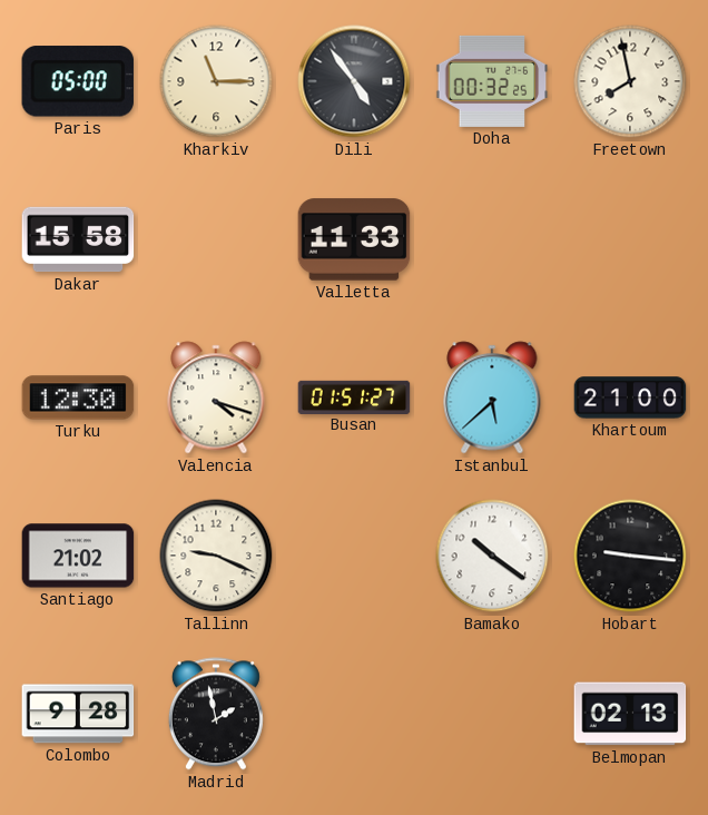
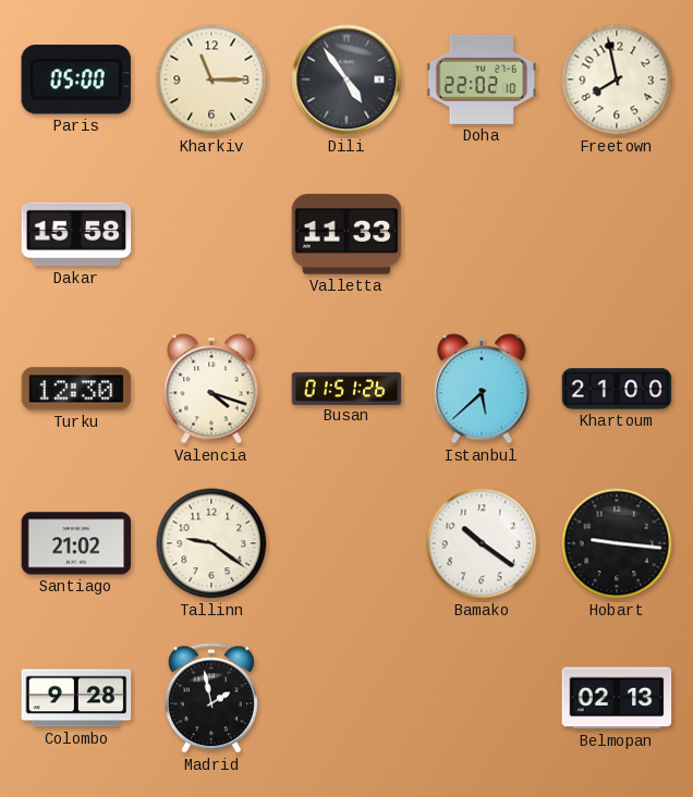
Doha: 00:32 -> 22:02 (482, 79)
Busan: 01:51:27 -> 01:51:26 (346, 388)
Tallinn: 9:19 -> 9:21 (211, 543)
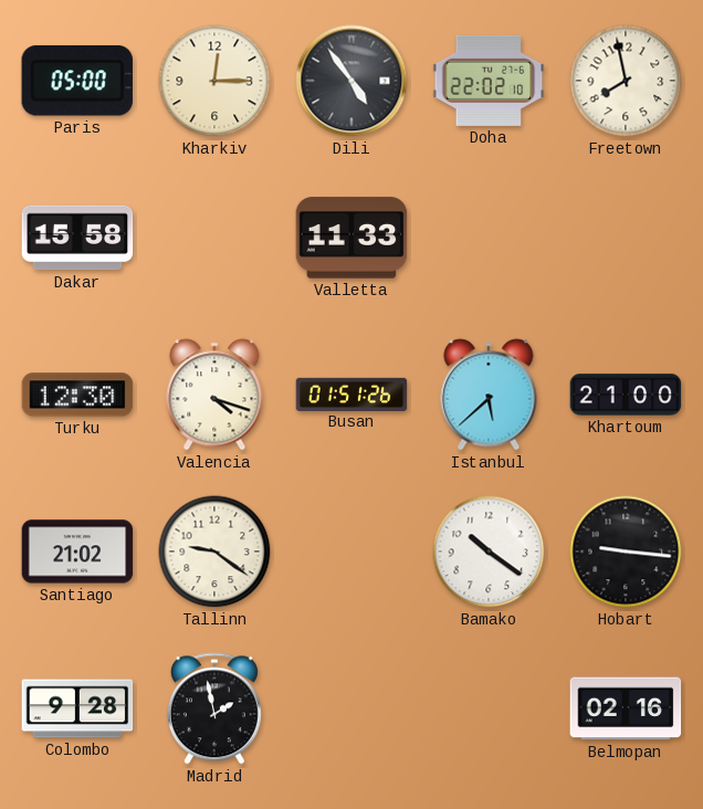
Kharkiv: 11:15 -> 12:15 (214, 81)
Belmopan: 02:13 -> 02:16 (626, 708)
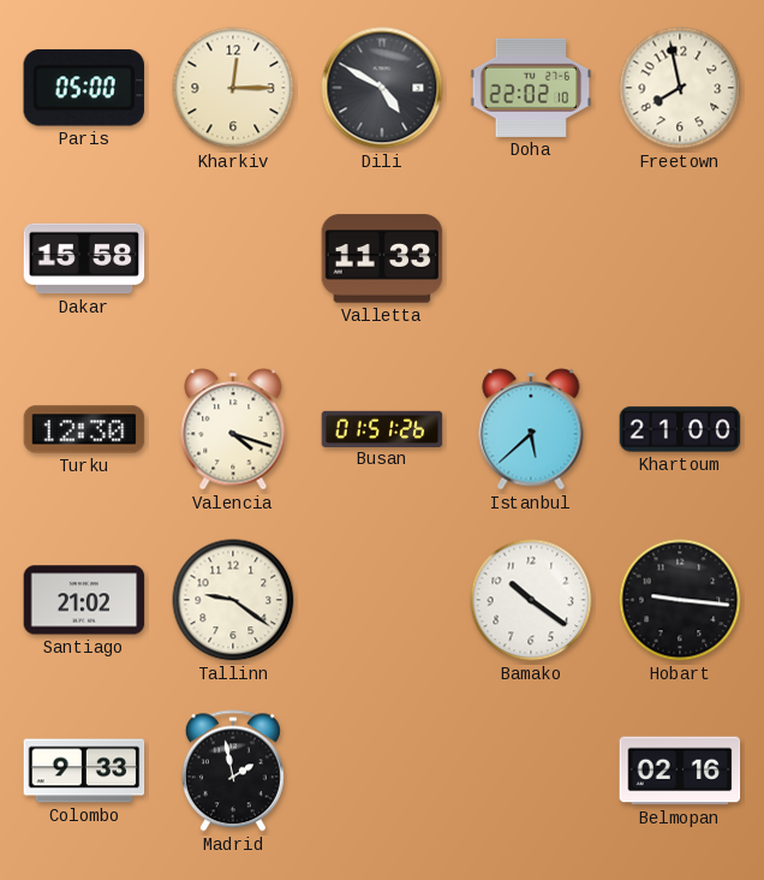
Dili: 4:54 -> 4:50 (382, 88)
Colombo: 9:28 -> 9:33 (84, 771)
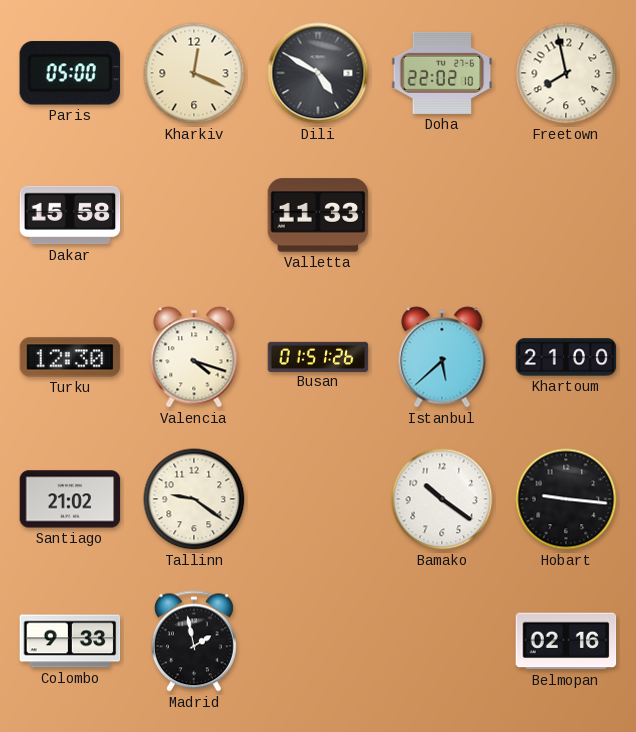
Kharkiv: 12:15 -> 12:19 (194, 73)
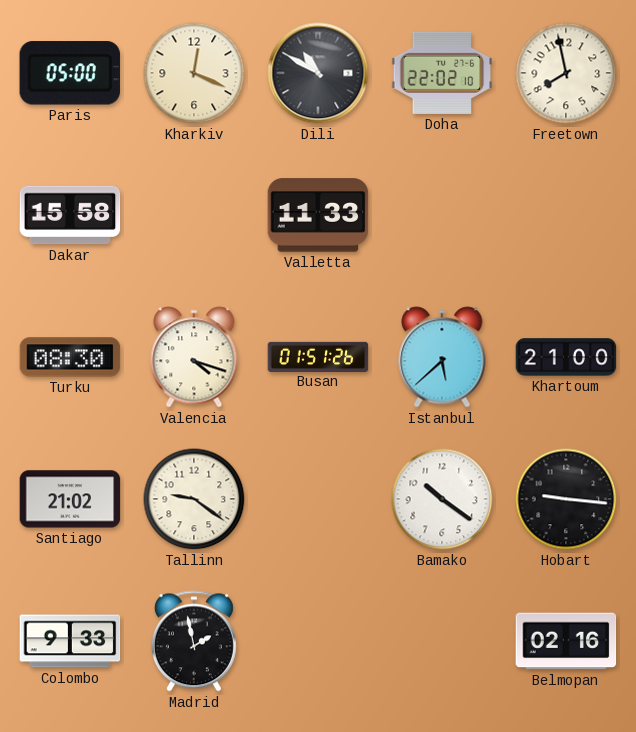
Dili: 4:50 -> 10:50 (318, 73)
Turku: 12:30 -> 08:30 (70, 357)
